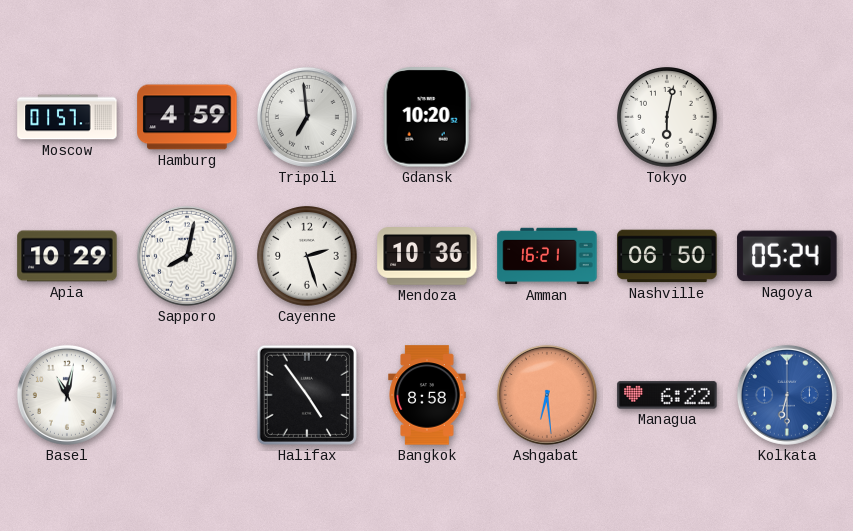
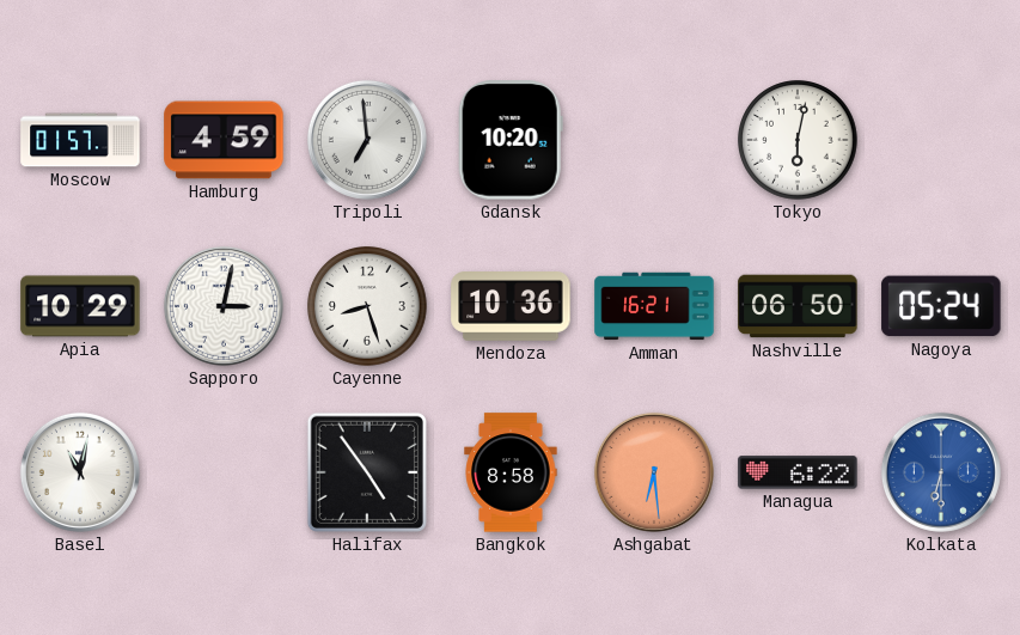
Sapporo: 8:02 -> 3:02 (224, 306)
Cayenne: 2:27 -> 8:27 (367, 306)
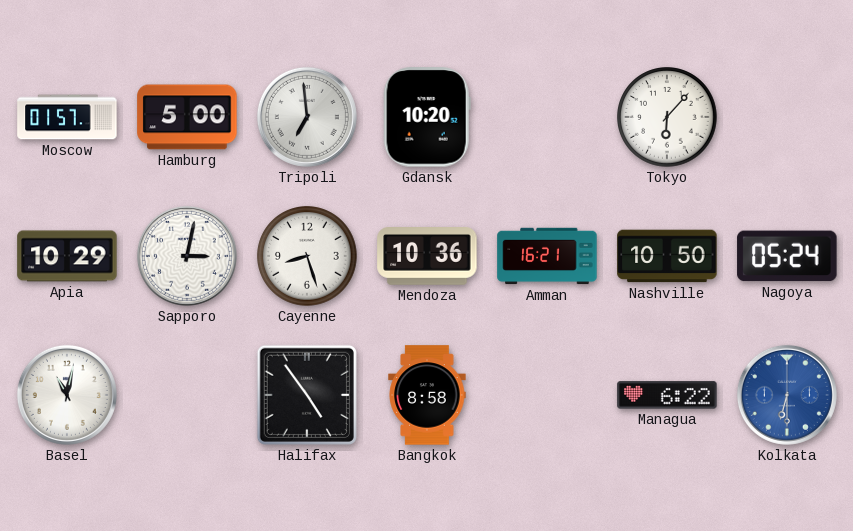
Hamburg: 4:59 -> 5:00 (187, 117)
Tokyo: 6:02 -> 6:07 (667, 117)
Nashville: 06:50 -> 10:50 (667, 256)
Ashgabat: 6:29 -> none (654, 472)
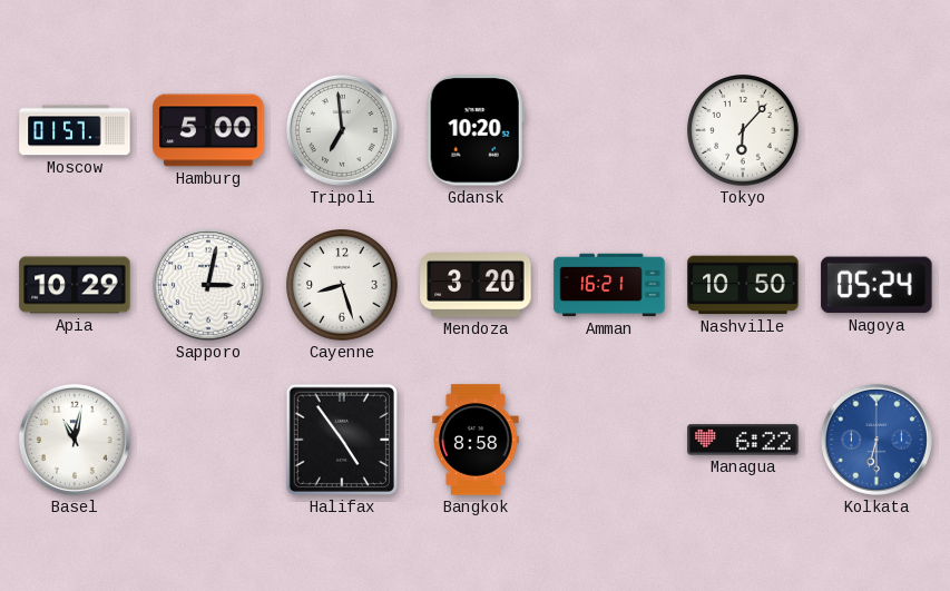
Mendoza: 10:36 -> 3:20 (476, 286)
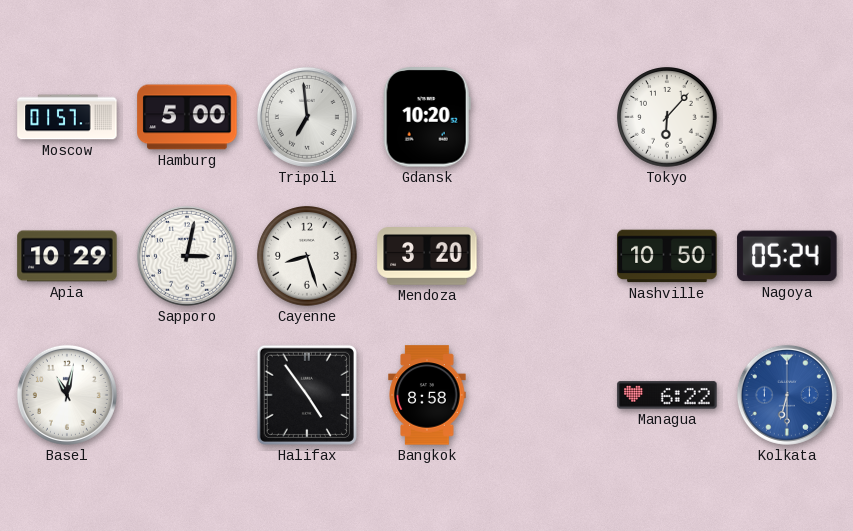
Amman: 16:21 -> none (609, 285)
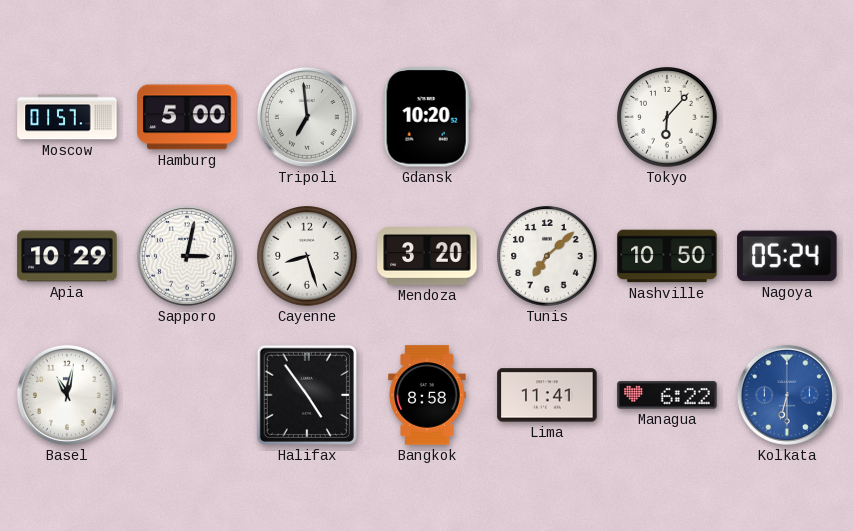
Tunis: none -> 7:08 (547, 256)
Lima: none -> 11:41 (547, 395)
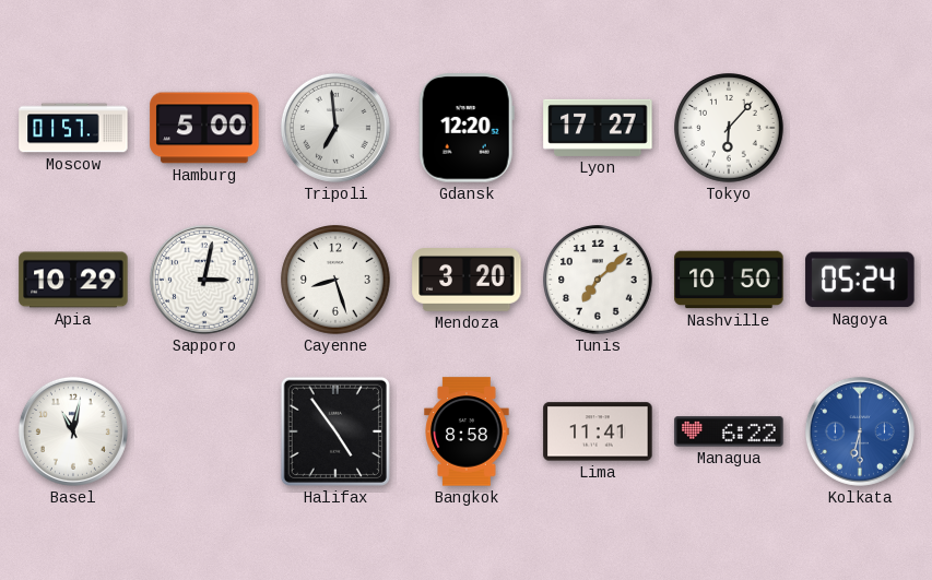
Gdansk: 10:20 -> 12:20 (467, 128)
Lyon: none -> 17:27 (598, 128)
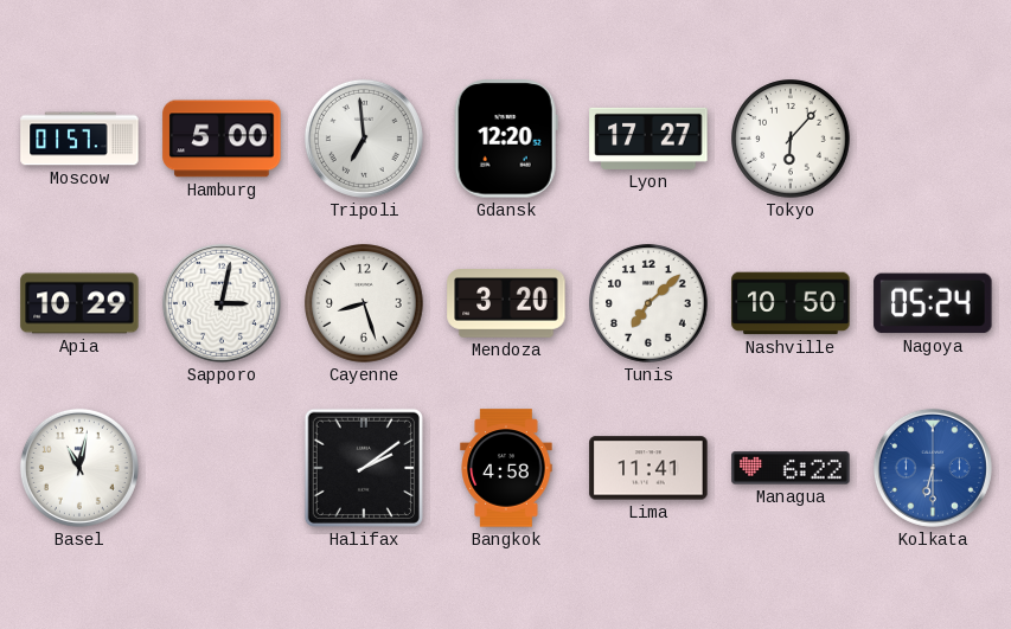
Halifax: 4:54 -> 2:09 (364, 468)
Bangkok: 8:58 -> 4:58 (506, 468)
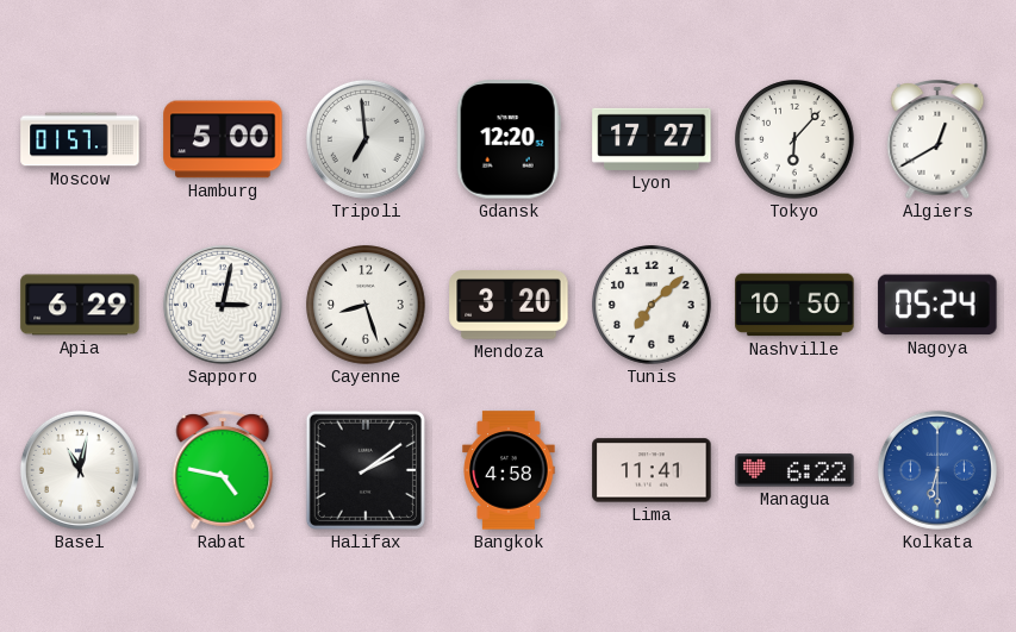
Algiers: none -> 12:40 (937, 140)
Apia: 10:29 -> 6:29 (80, 305)
Rabat: none -> 4:47 (223, 471)
